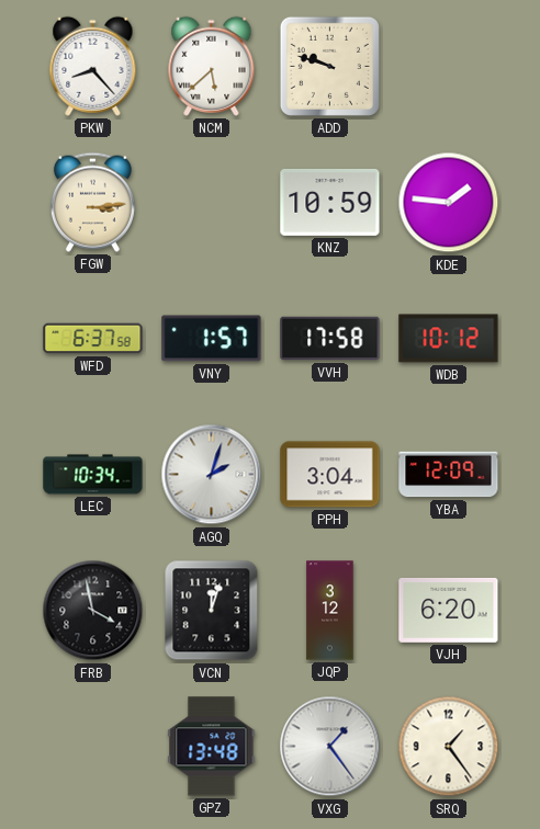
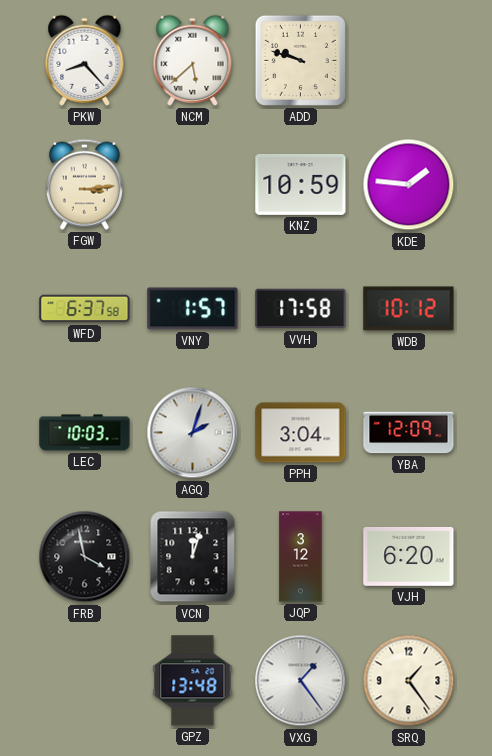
LEC: 10:34 -> 10:03 (85, 433)
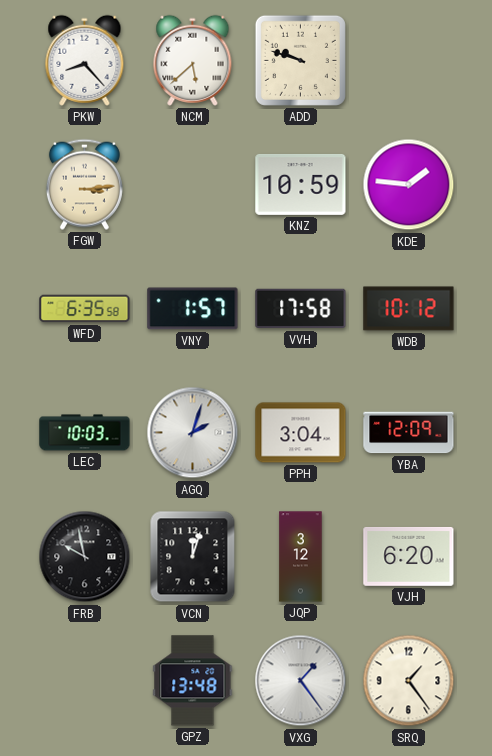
WFD: 6:37 -> 6:35 (85, 309)
FRB: 3:58 -> 9:58 (85, 557)
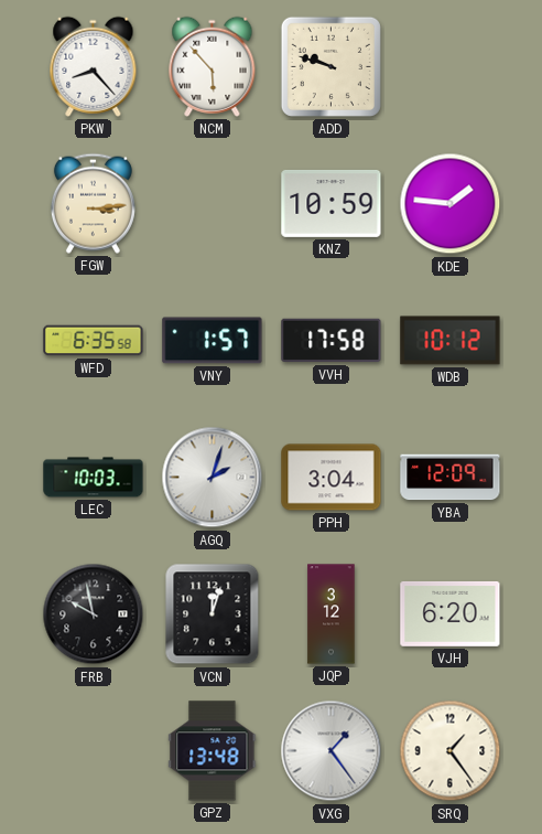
NCM: 5:38 -> 5:53 (213, 66)
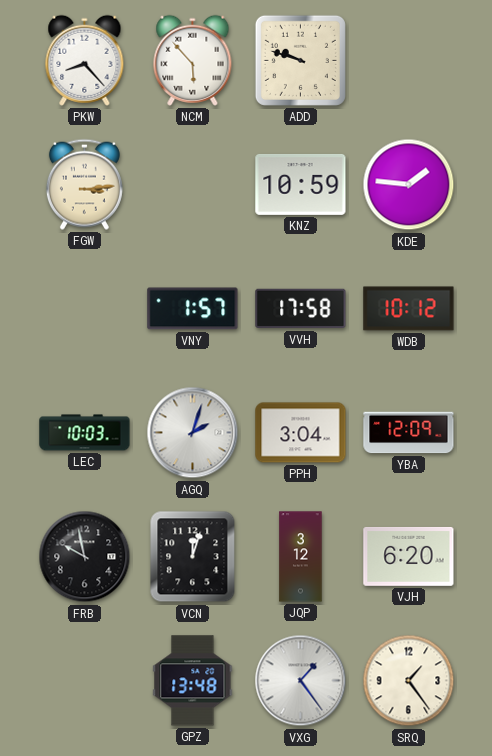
WFD: 6:35 -> none (94, 341)
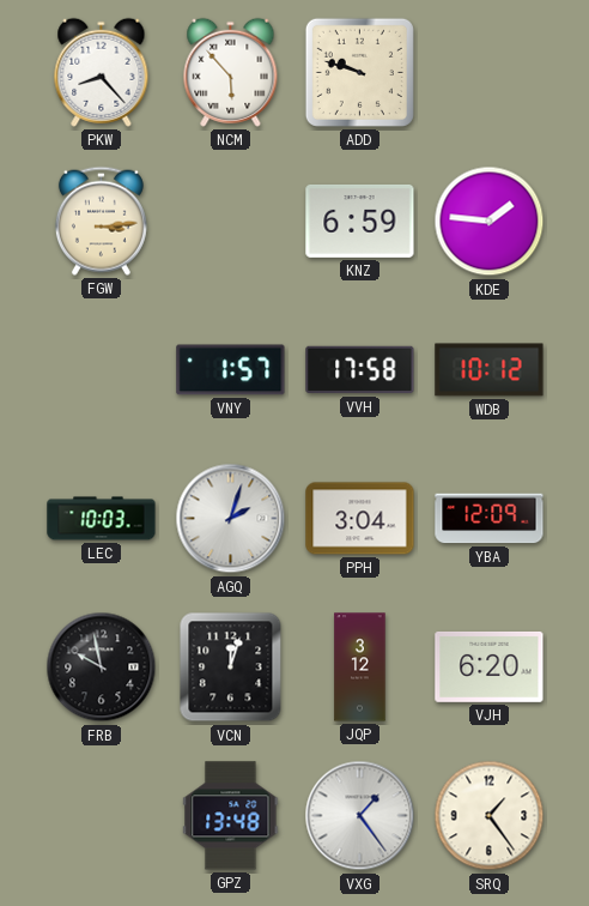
KNZ: 10:59 -> 6:59 (360, 221)
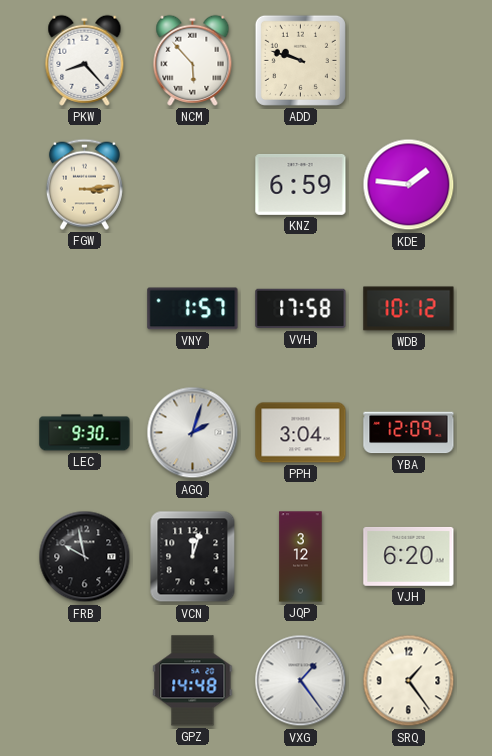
LEC: 10:03 -> 9:30 (85, 433)
GPZ: 13:48 -> 14:48 (193, 681)
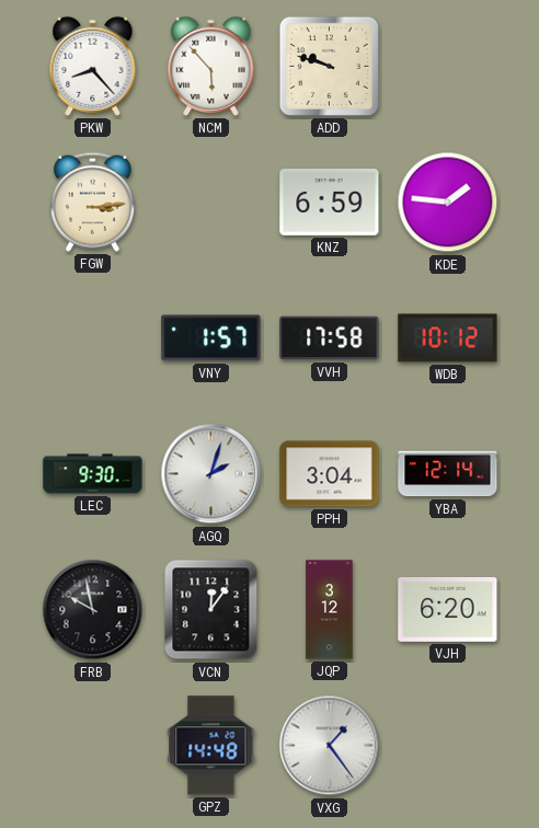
YBA: 12:09 -> 12:14 (448, 474)
VCN: 12:03 -> 12:06 (211, 610)
SRQ: 1:24 -> none (409, 681)
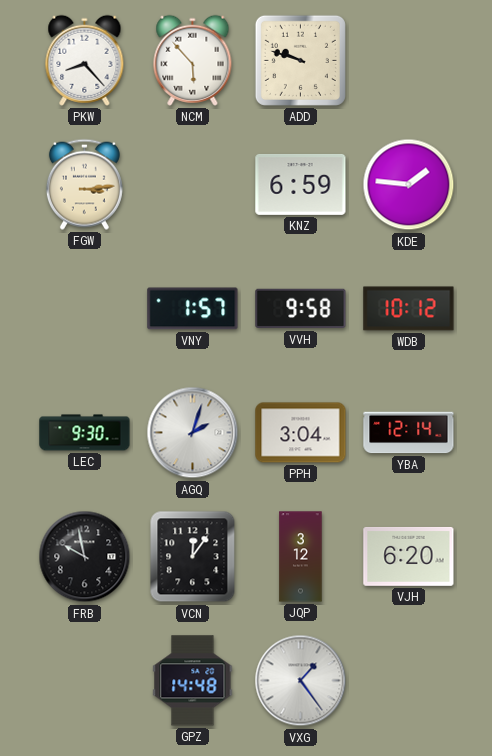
VVH: 17:58 -> 9:58 (301, 309)
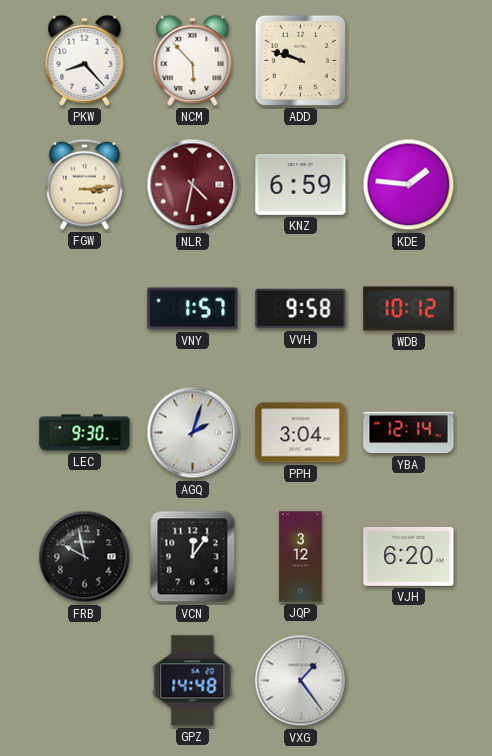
NLR: none -> 4:32 (193, 185)
